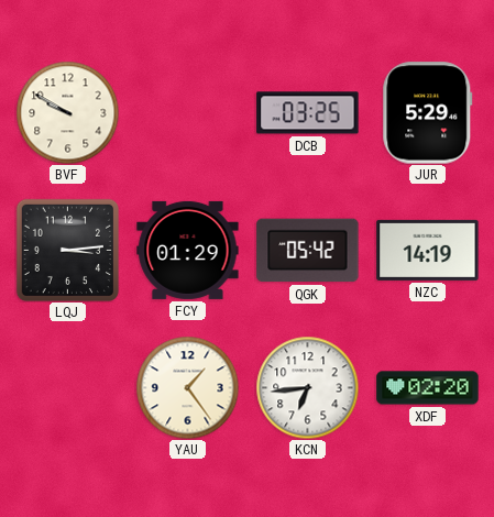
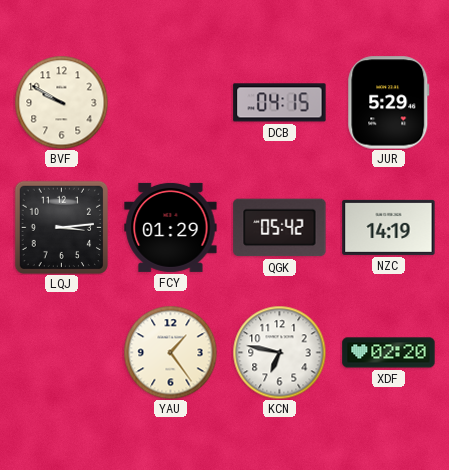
DCB: 03:25 -> 04:15 (280, 103)
KCN: 6:44 -> 6:47 (279, 352)
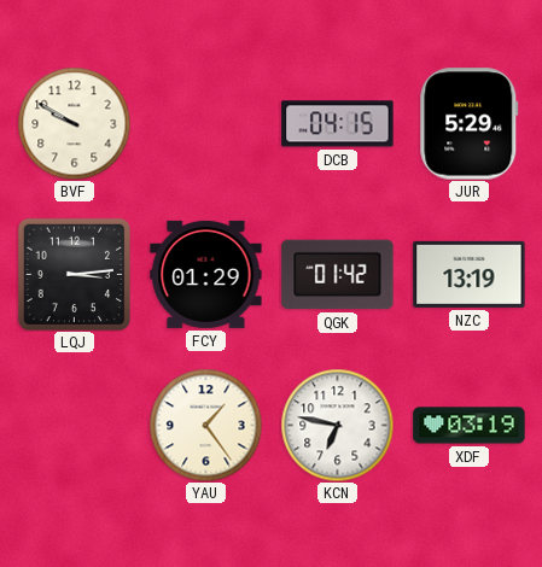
QGK: 05:42 -> 01:42 (338, 275)
NZC: 14:19 -> 13:19 (470, 274)
XDF: 02:20 -> 03:19 (470, 426)
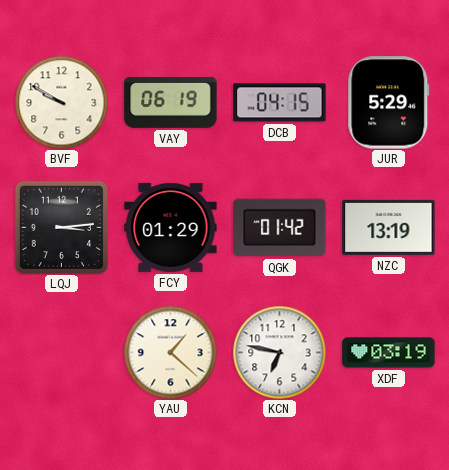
VAY: none -> 06:19 (171, 102)
YAU: 1:24 -> 1:22 (170, 352)
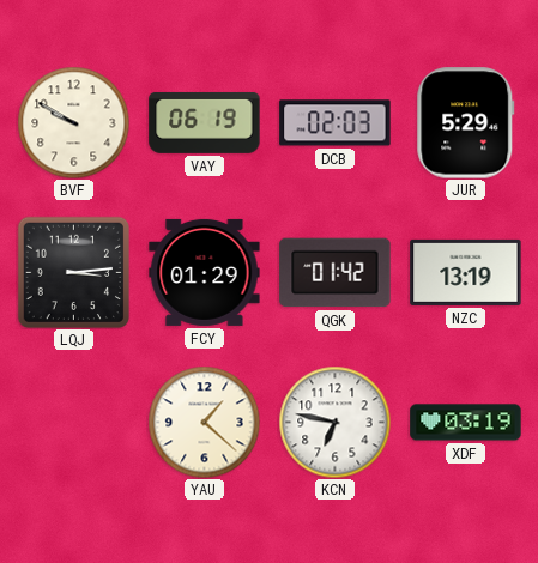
DCB: 04:15 -> 02:03 (336, 123)
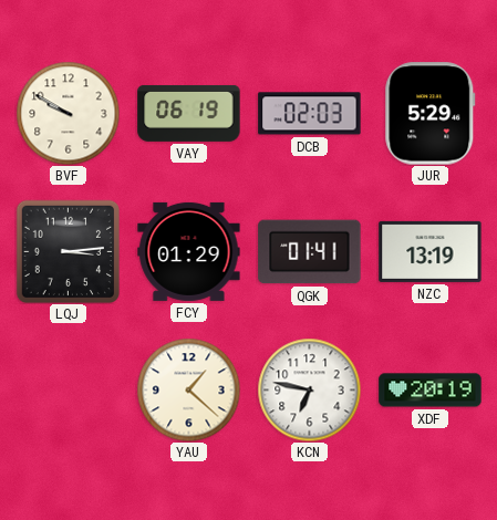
QGK: 01:42 -> 01:41 (310, 252)
XDF: 03:19 -> 20:19 (431, 391)
